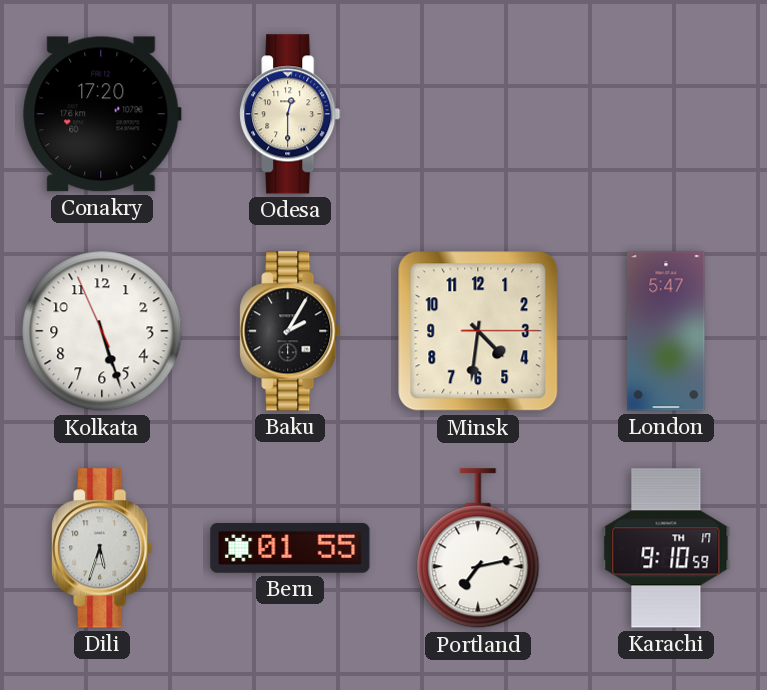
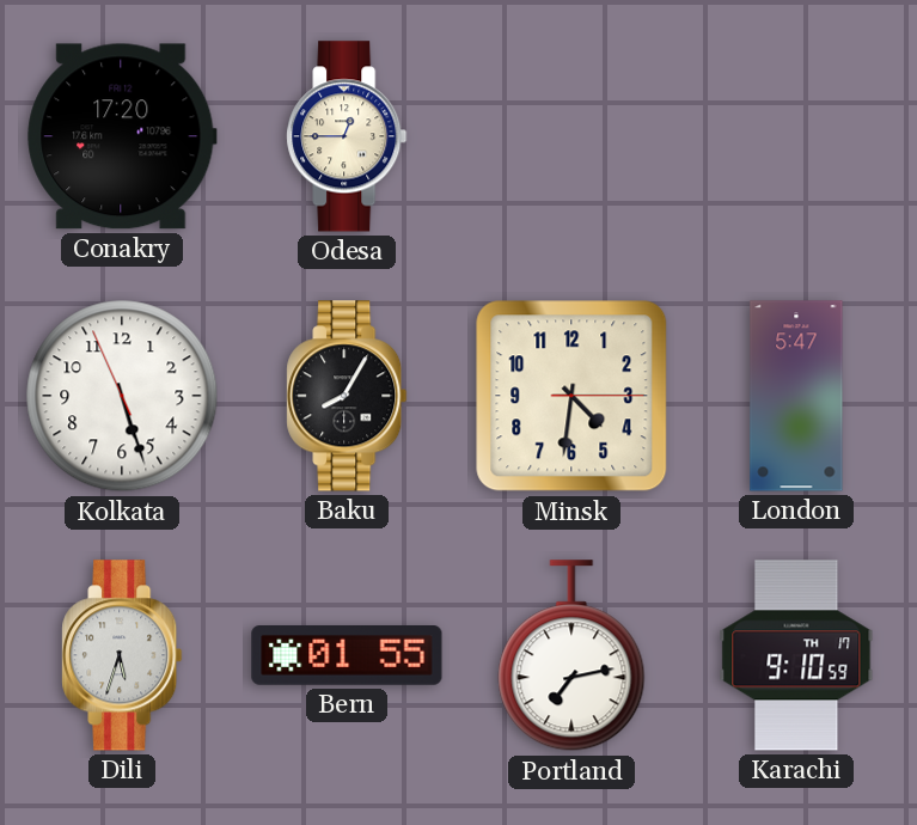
Odesa: 12:30 -> 12:45 (347, 136)
Baku: 2:05 -> 8:05 (347, 396)
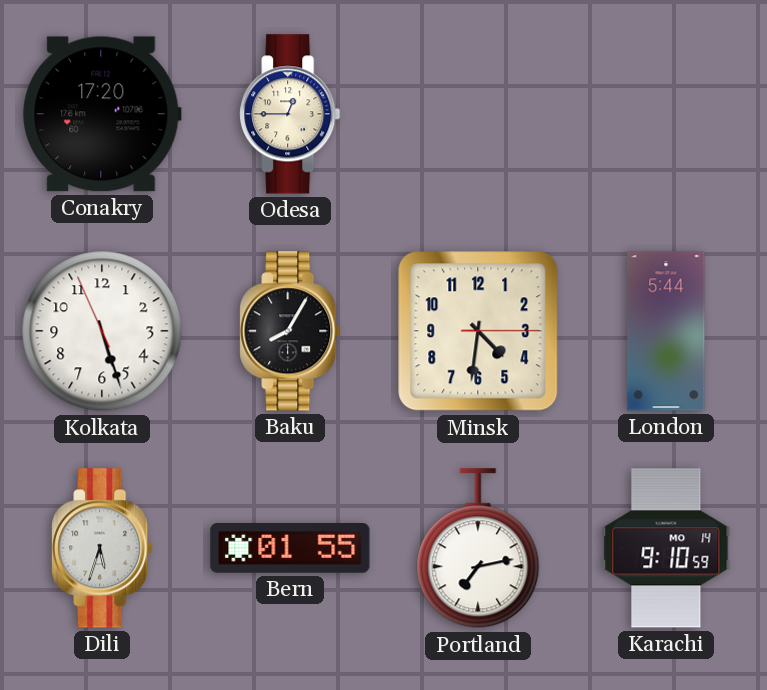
London: 5:47 -> 5:44 (666, 331)
Karachi date: TH 17 -> MO 14 (666, 548)
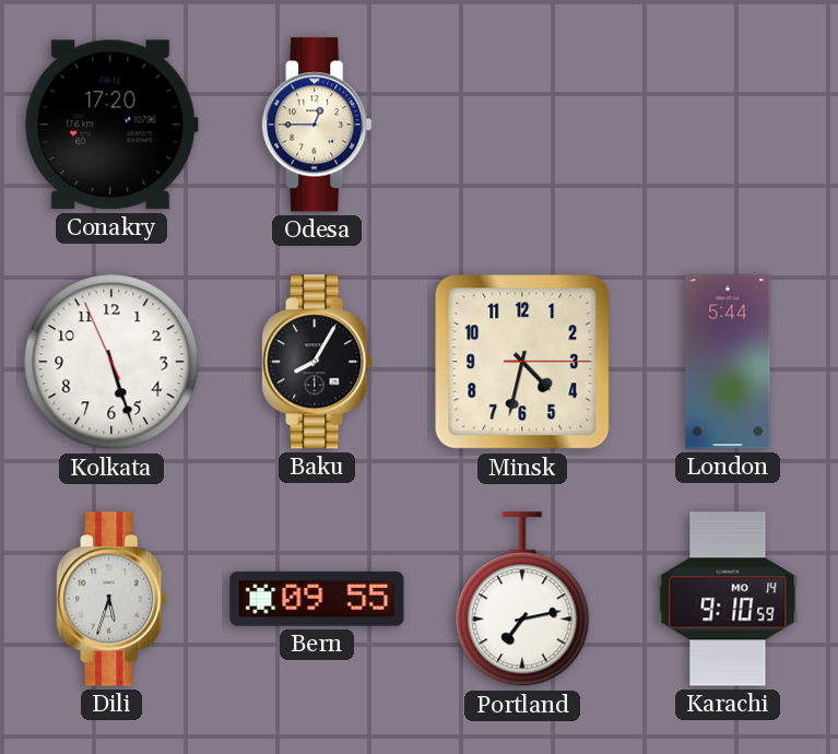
Minsk: 4:31 -> 4:32 (522, 362)
Bern: 01:55 -> 09:55 (317, 599)
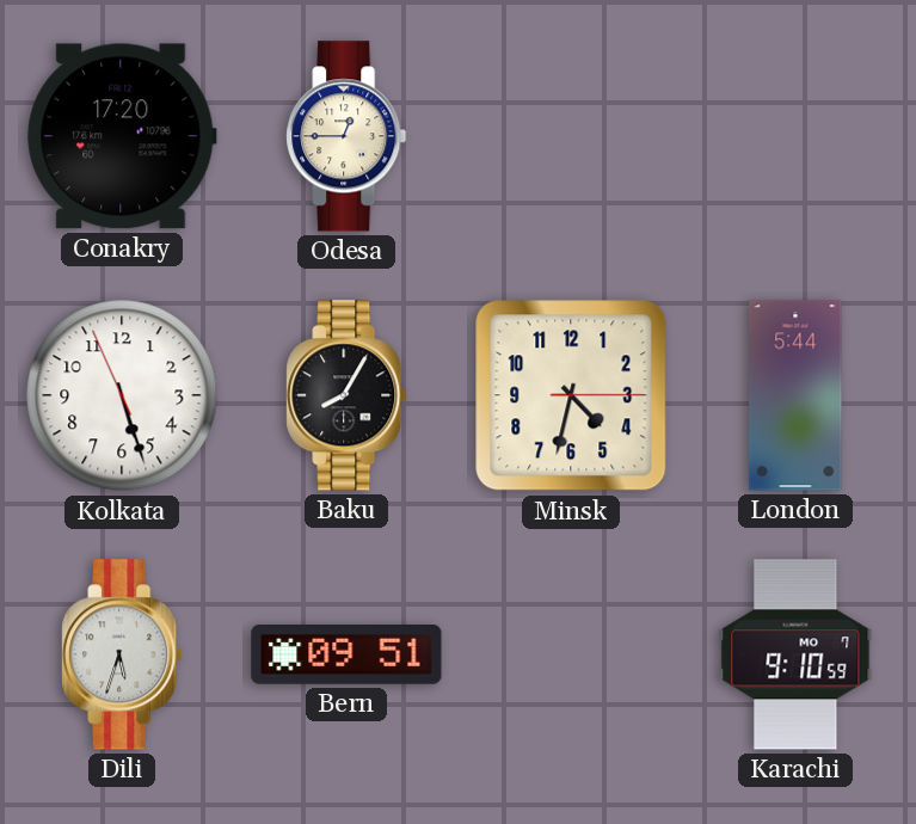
Bern: 09:55 -> 09:51 (346, 654)
Portland: 7:13 -> none (522, 600)
Karachi date: MO 14 -> MO 7 (795, 654)
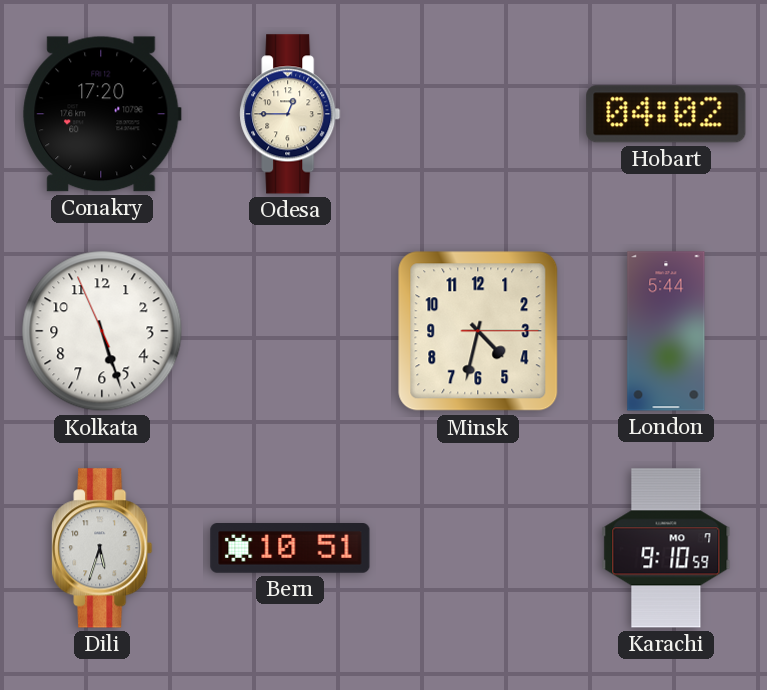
Hobart: none -> 04:02 (666, 114)
Baku: 8:05 -> none (346, 395)
Bern: 09:51 -> 10:51 (290, 548)
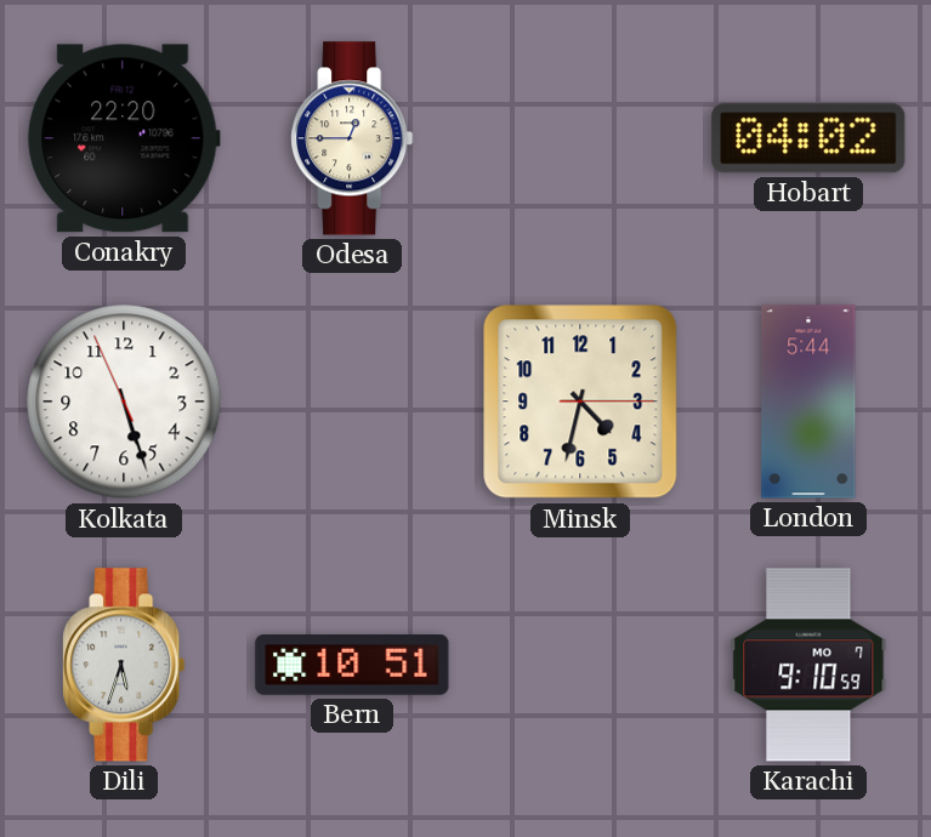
Conakry: 17:20 -> 22:20 (124, 138)
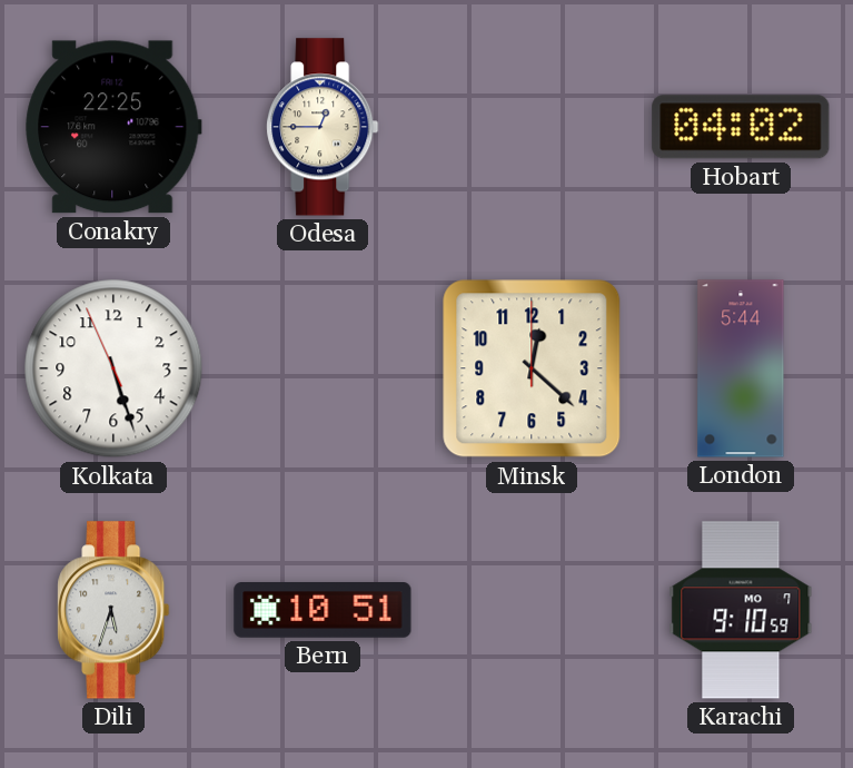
Conakry: 22:20 -> 22:25 (113, 127)
Minsk: 4:32 -> 12:22 (532, 368)
